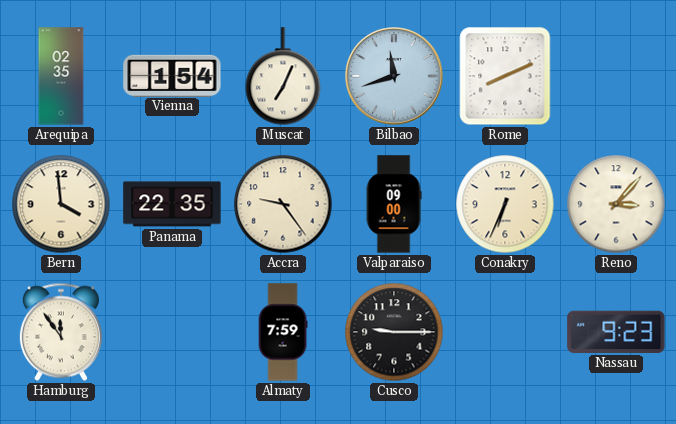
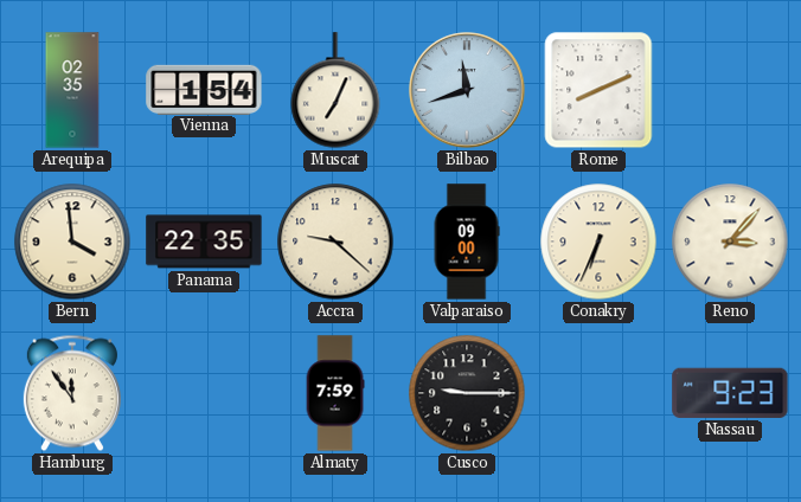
Accra: 9:24 -> 9:22 (335, 242)
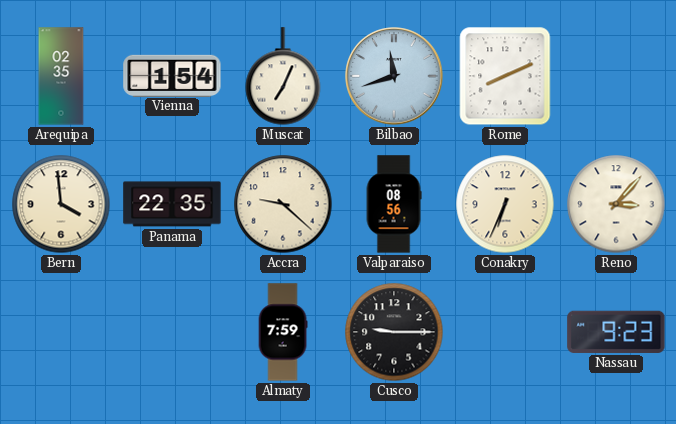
Valparaiso: 09:00 -> 08:56 (394, 204)
Hamburg: 11:54 -> none (72, 393)
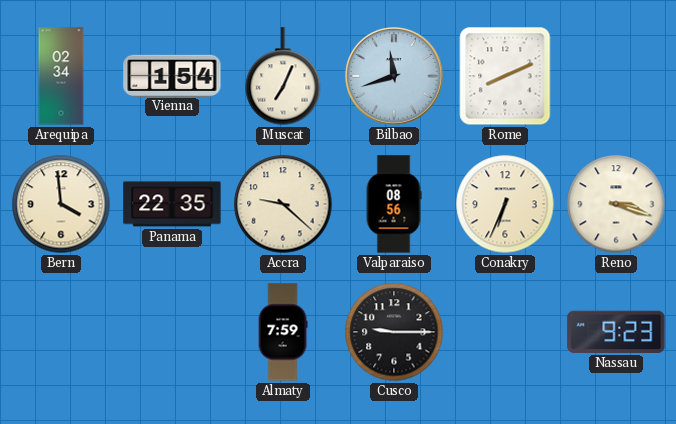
Arequipa: 02:35 -> 02:34 (61, 76)
Reno: 3:07 -> 3:18 (616, 204)
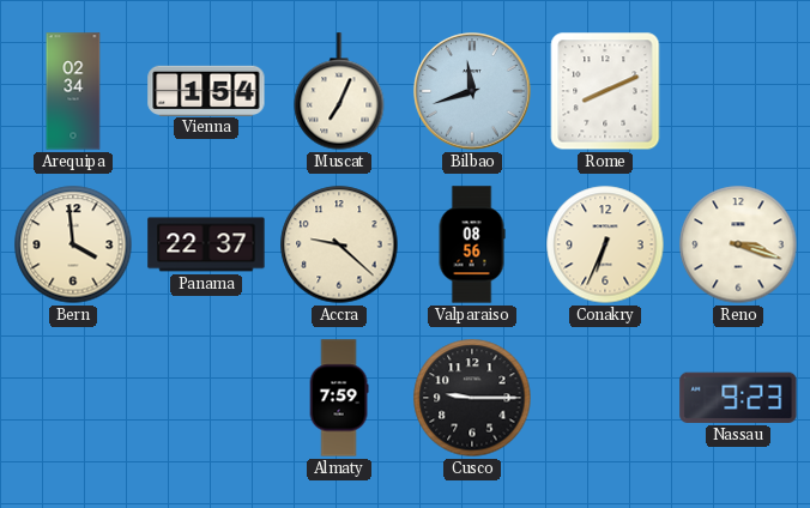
Panama: 22:35 -> 22:37 (206, 244)
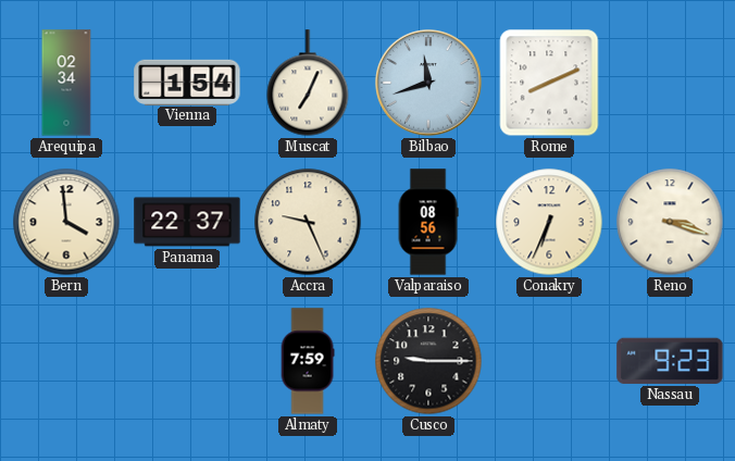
Accra: 9:22 -> 9:26 (308, 222)
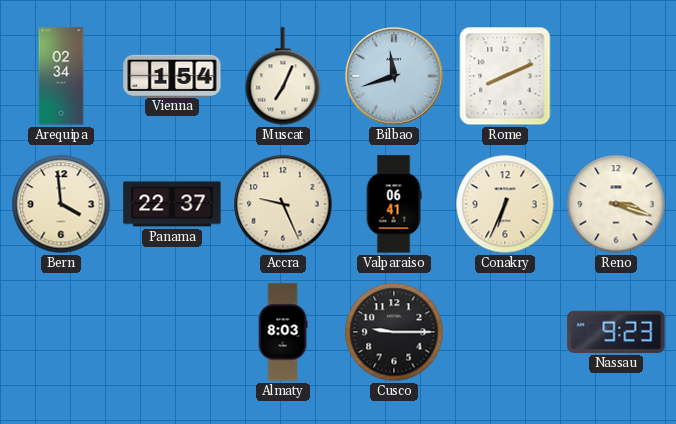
Valparaiso: 08:56 -> 06:41 (394, 204)
Almaty: 7:59 -> 8:03 (283, 332)
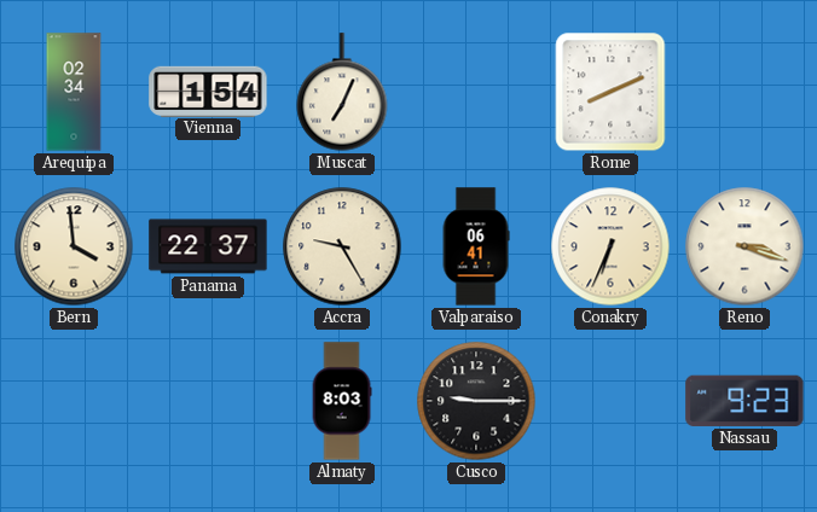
Bilbao: 11:42 -> none (394, 76)
Accra: 9:26 -> 9:25 (342, 246)
